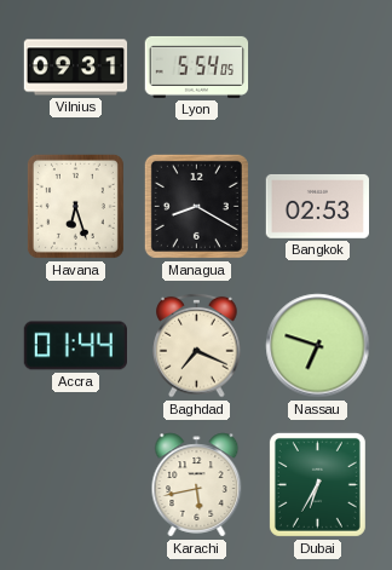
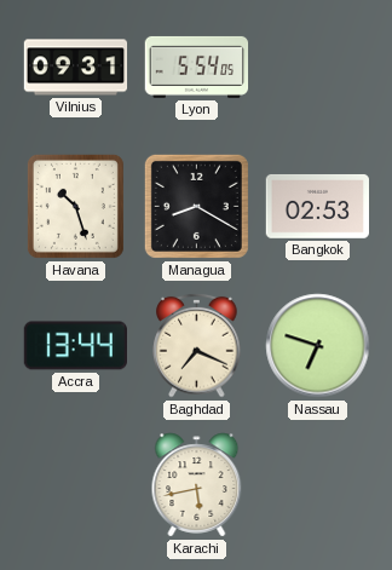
Havana: 6:27 -> 10:27 (75, 206)
Accra: 01:44 -> 13:44 (75, 346)
Dubai: 6:35 -> none (317, 484)
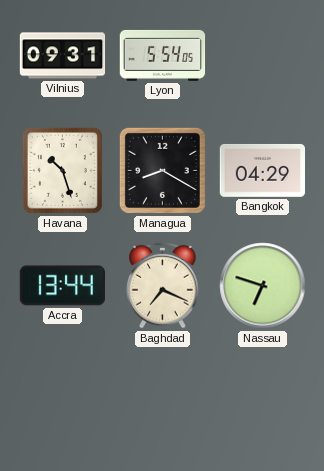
Bangkok: 02:53 -> 04:29 (263, 171)
Karachi: 5:43 -> none (197, 485)
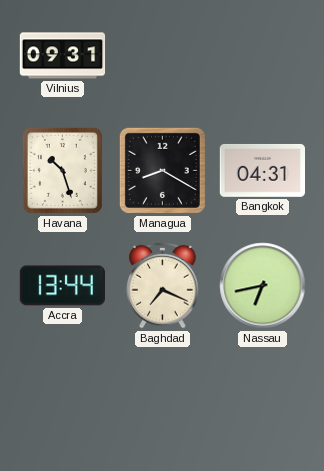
Lyon: 5:54 -> none (163, 55)
Bangkok: 04:29 -> 04:31 (263, 171)
Nassau: 6:48 -> 6:43 (263, 286)
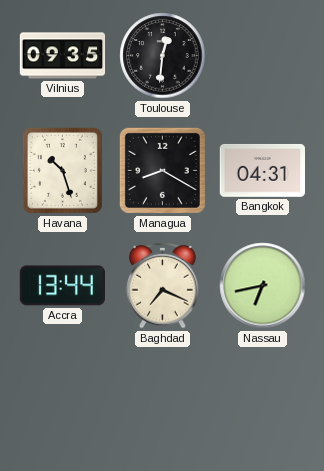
Vilnius: 09:31 -> 09:35 (63, 56)
Toulouse: none -> 12:31 (163, 56)
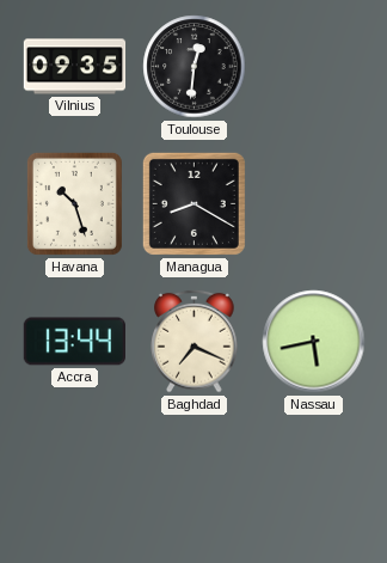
Bangkok: 04:31 -> none (263, 171)
Nassau: 6:43 -> 5:43 (314, 342)
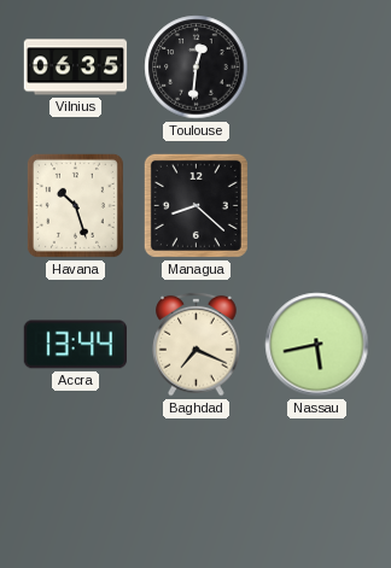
Vilnius: 09:35 -> 06:35 (76, 68)
Managua: 8:20 -> 8:22 (195, 205)
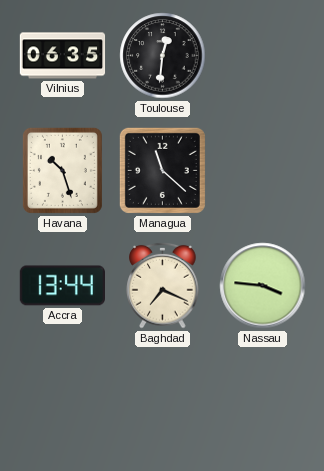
Managua: 8:22 -> 11:22 (162, 170)
Nassau: 5:43 -> 3:46 (263, 286)
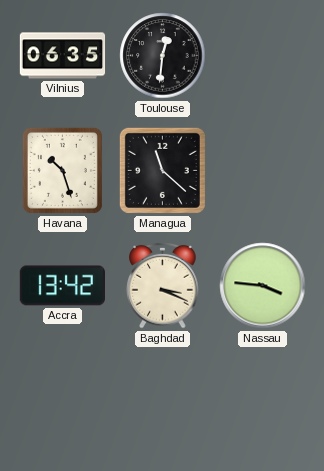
Accra: 13:44 -> 13:42 (62, 286)
Baghdad: 7:19 -> 3:19 (163, 285)
